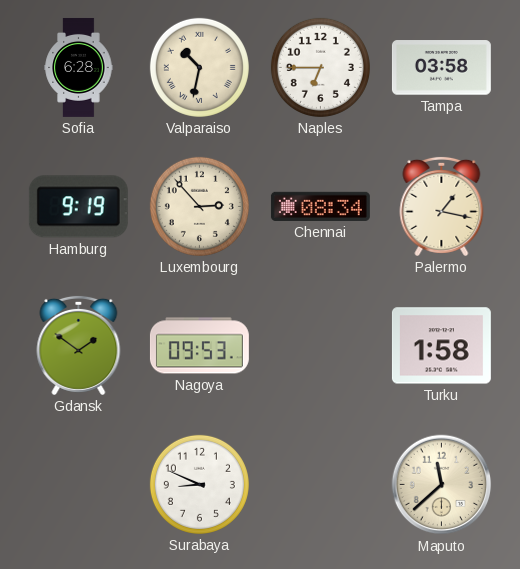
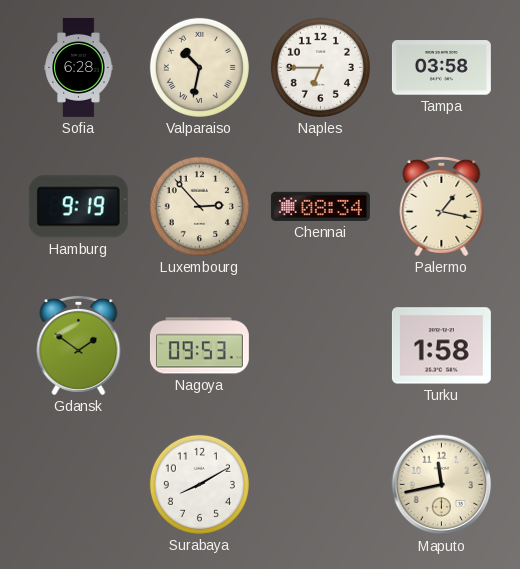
Surabaya: 8:49 -> 8:10 (199, 484)
Maputo: 11:38 -> 11:43 (442, 485)
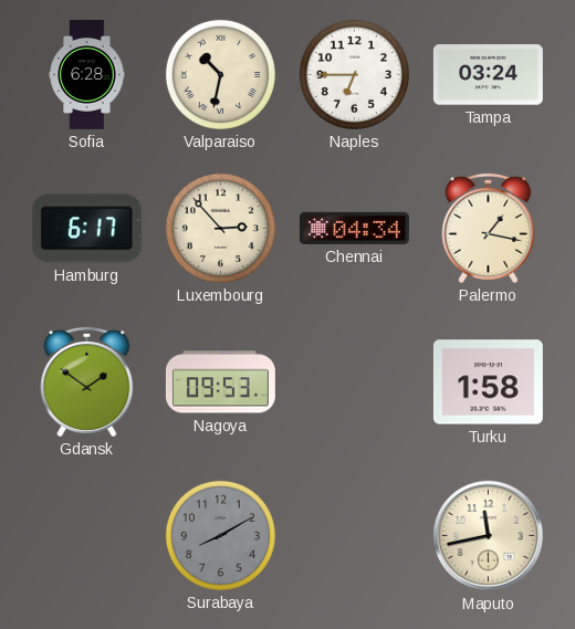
Tampa: 03:58 -> 03:24 (488, 75)
Hamburg: 9:19 -> 6:17 (86, 229)
Chennai: 08:34 -> 04:34 (354, 228)
Surabaya dial: white -> grey (220, 535)
